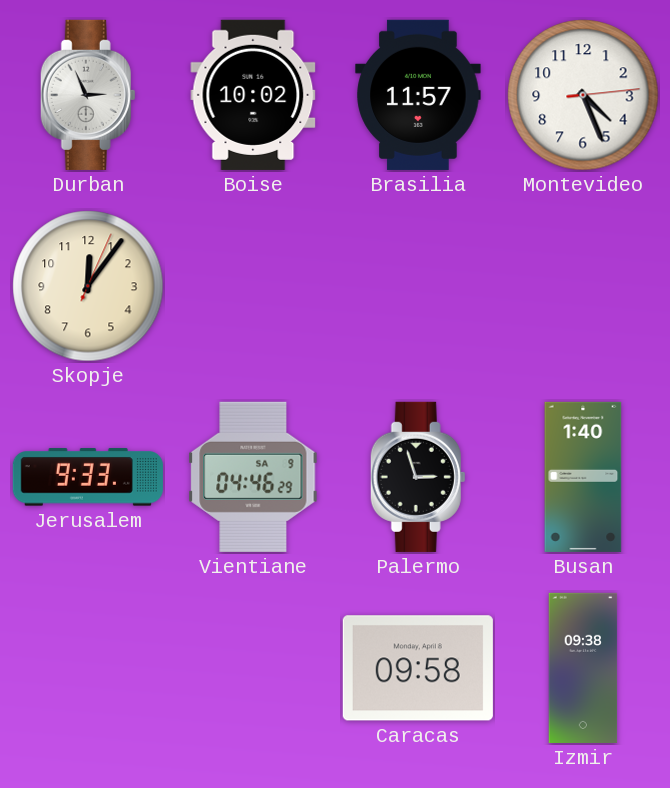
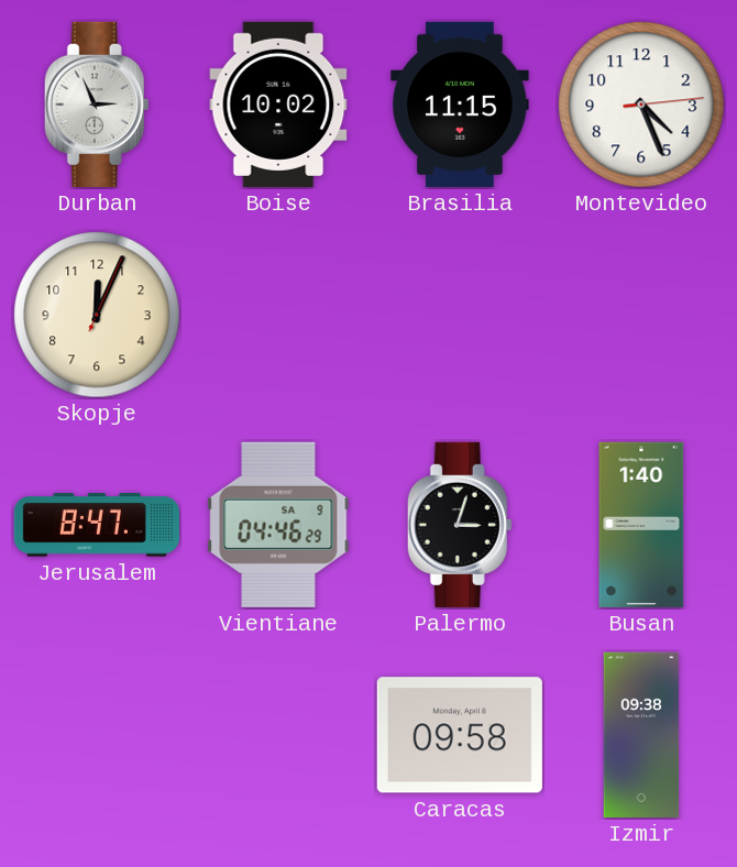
Brasilia: 11:57 -> 11:15 (460, 105)
Skopje: 12:06 -> 12:04 (97, 315)
Jerusalem: 9:33 -> 8:47 (97, 525)
Palermo: 2:57 -> 3:03 (460, 525)
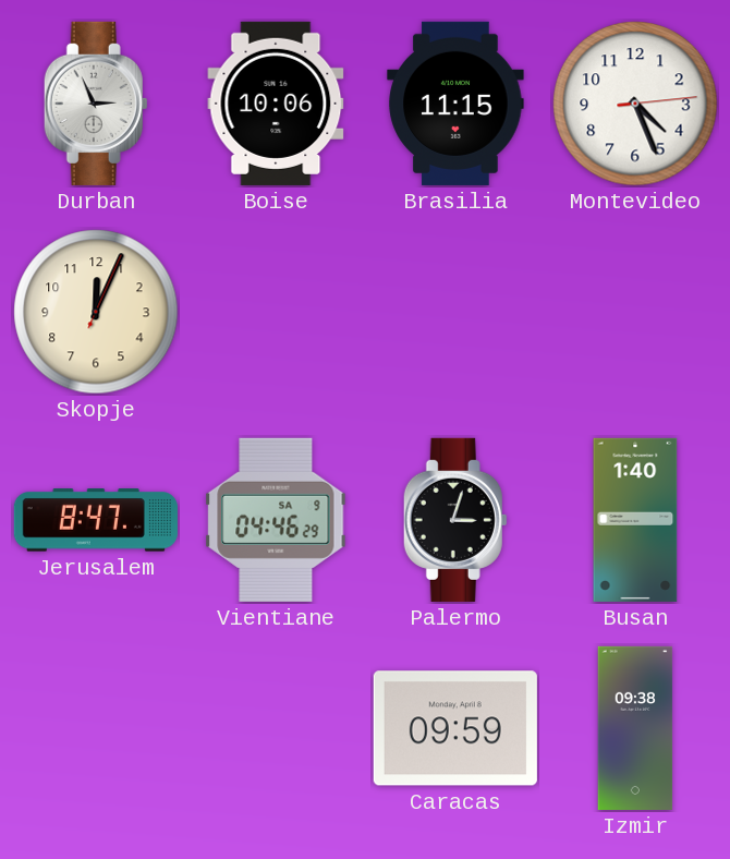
Boise: 10:02 -> 10:06 (276, 104)
Caracas: 09:58 -> 09:59 (455, 728)
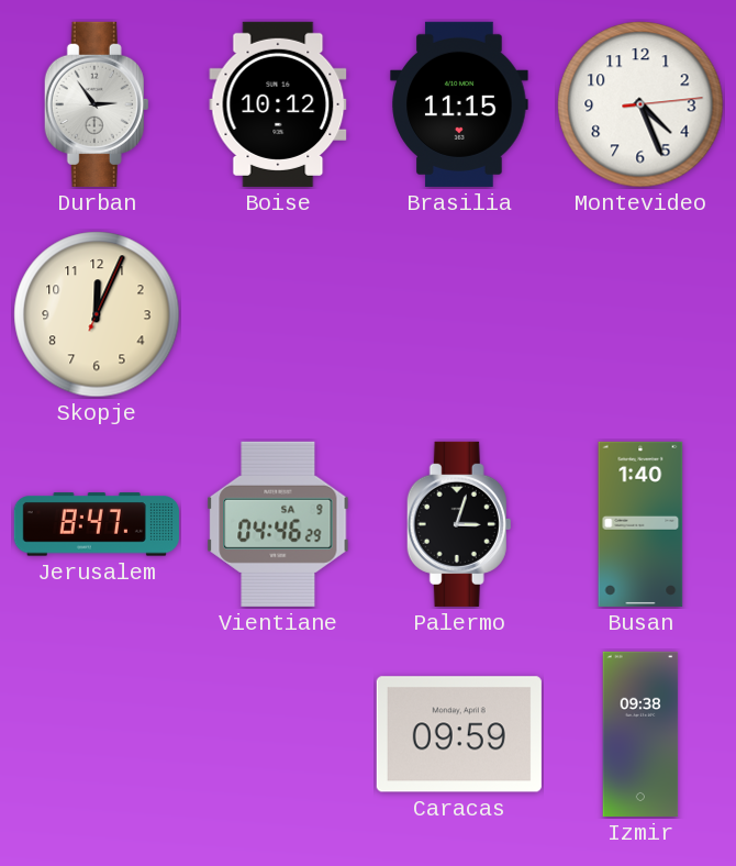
Durban: 2:56 -> 2:54 (97, 104)
Boise: 10:06 -> 10:12 (278, 104)
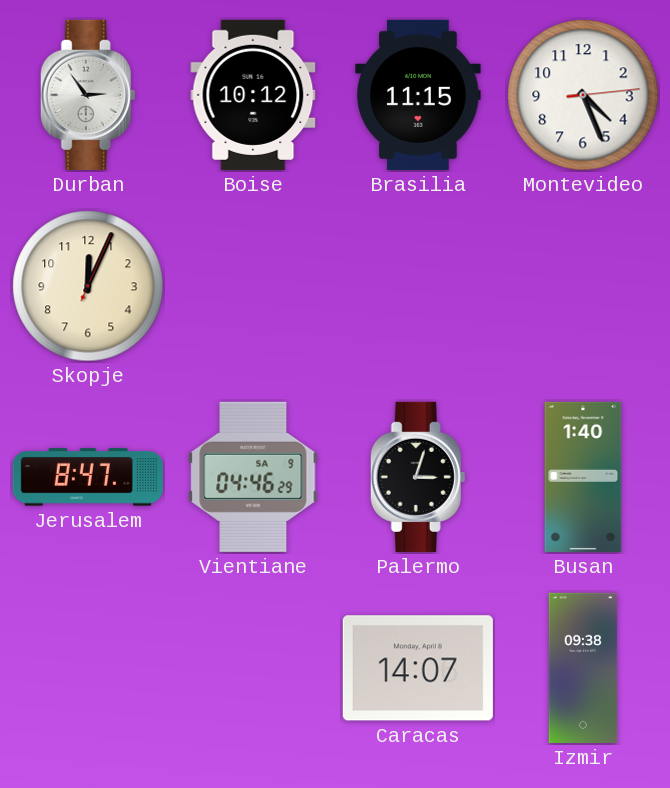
Caracas: 09:59 -> 14:07 (418, 668)
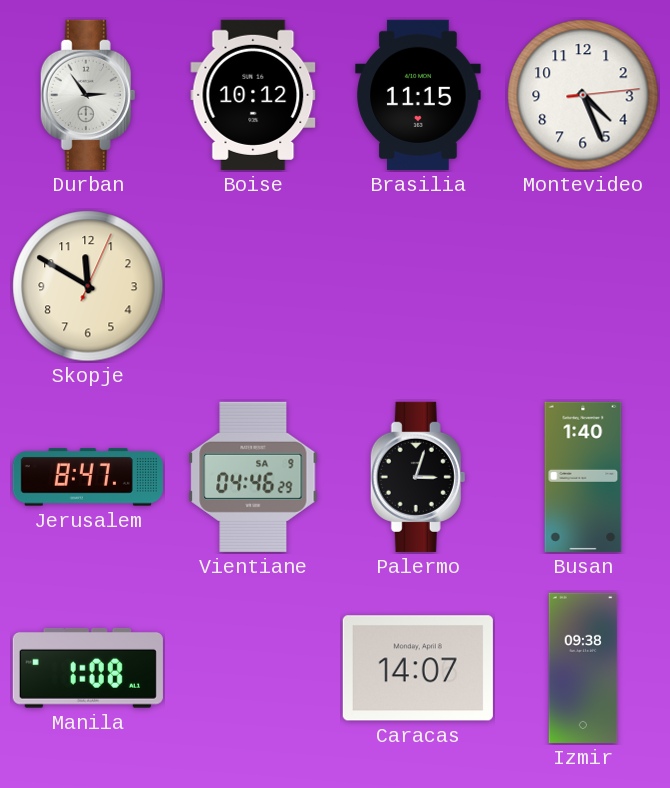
Skopje: 12:04 -> 11:50 (88, 286)
Manila: none -> 1:08 (88, 668)
